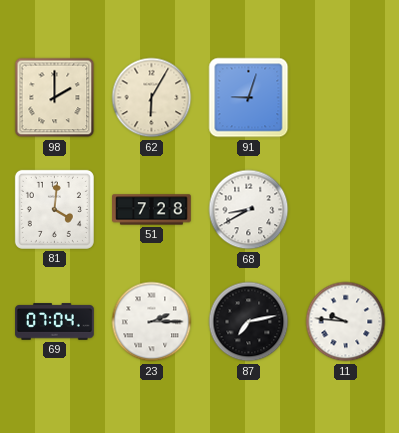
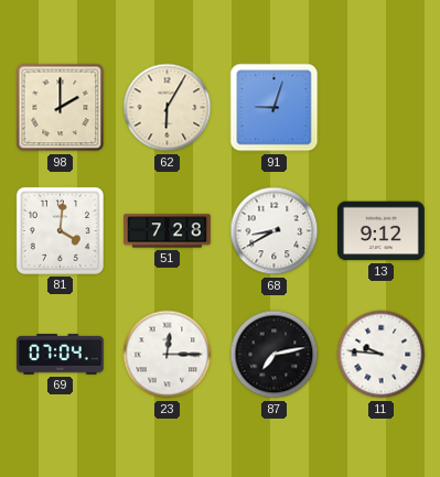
13: none -> 9:12 (382, 231)
23: 2:15 -> 12:15 (168, 355)
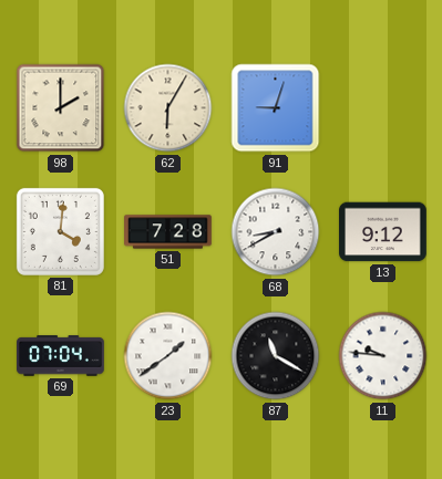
23: 12:15 -> 1:39 (168, 356)
87: 7:13 -> 11:20 (276, 356)
